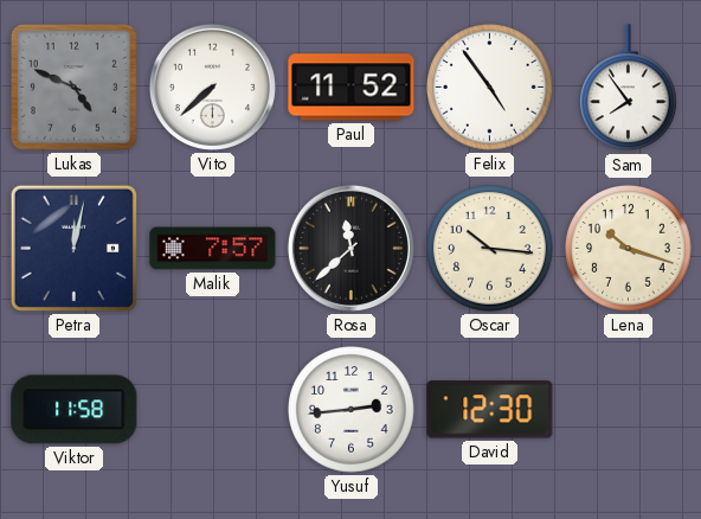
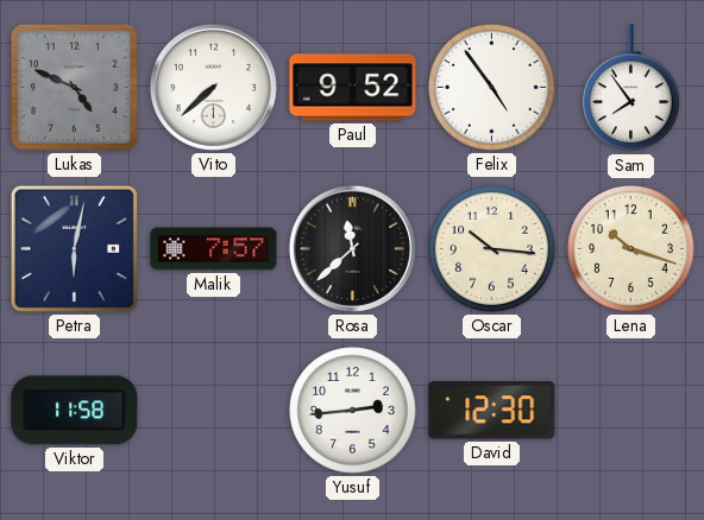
Paul: 11:52 -> 9:52 (353, 88)
Petra: 12:02 -> 6:02 (74, 248)
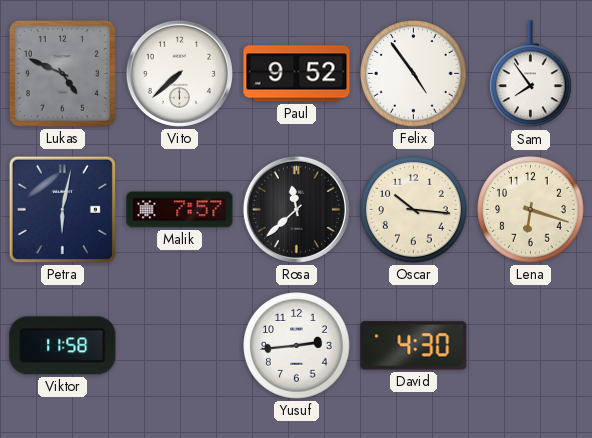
Lena: 10:18 -> 6:18 (531, 210)
David: 12:30 -> 4:30 (414, 346)
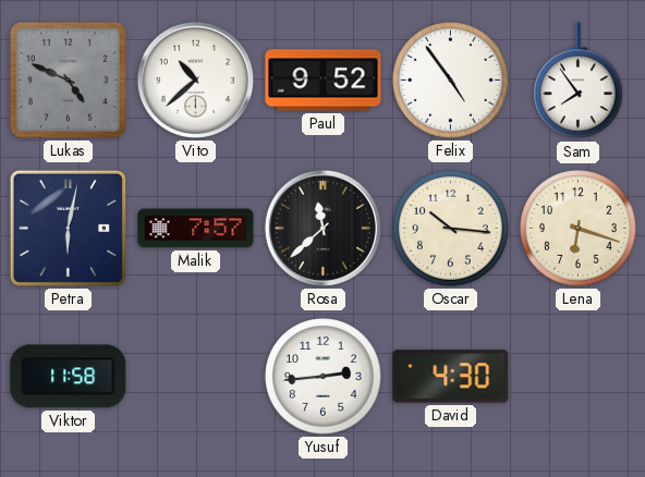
Vito: 7:38 -> 10:38 (195, 79)
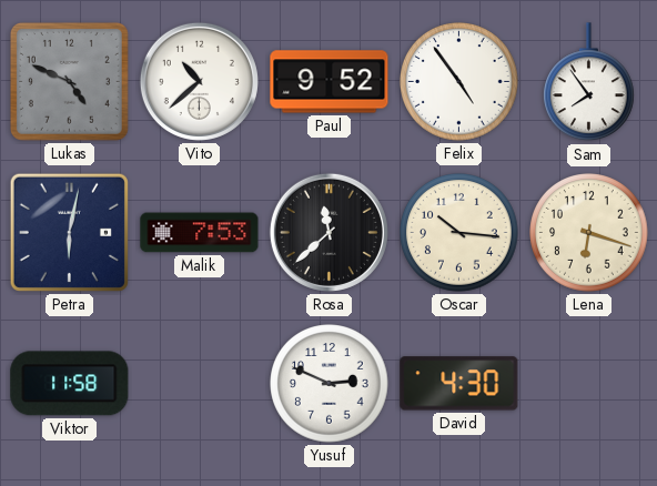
Malik: 7:57 -> 7:53 (200, 233)
Yusuf: 2:44 -> 2:49 (330, 384)
